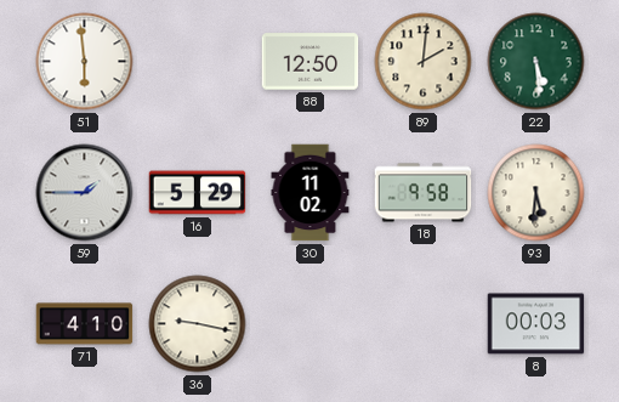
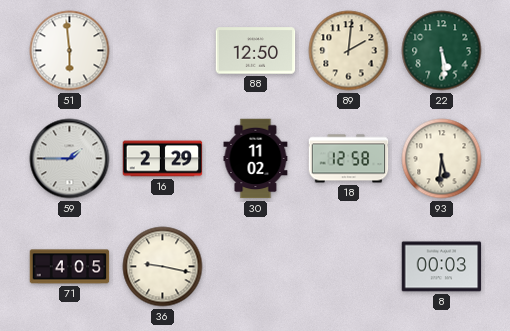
16: 5:29 -> 2:29 (163, 159)
18: 9:58 -> 12:58 (349, 159)
71: 4:10 -> 4:05 (70, 267)
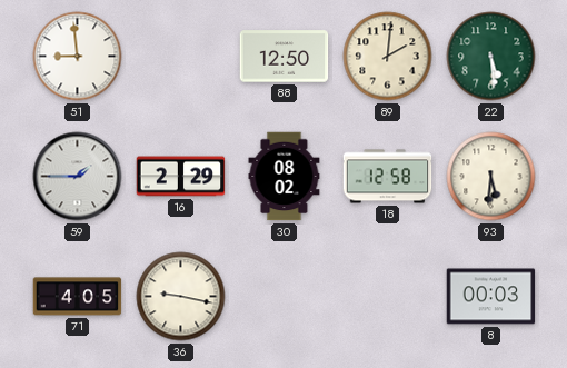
51: 5:59 -> 8:59 (78, 57)
30: 11:02 -> 08:02 (285, 177)
